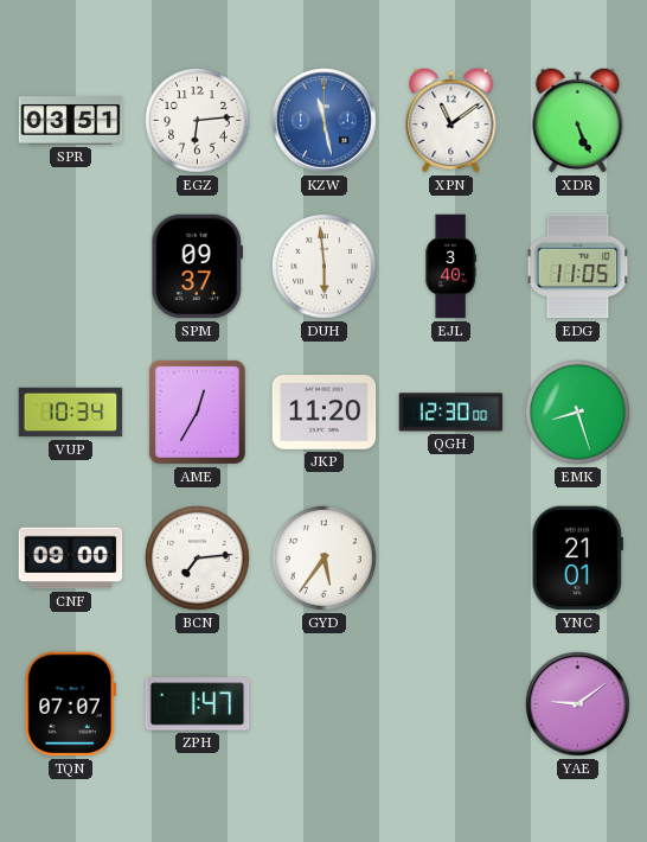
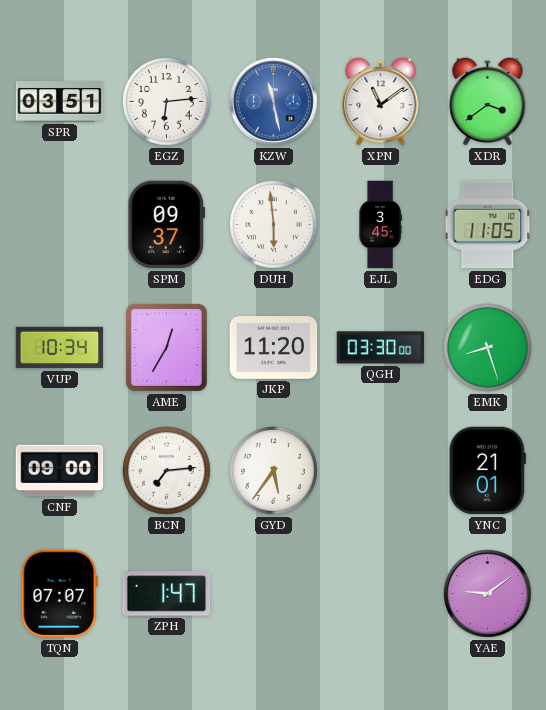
XDR: 5:26 -> 3:39 (488, 101)
EJL: 3:40 -> 3:45 (380, 225)
QGH: 12:30 -> 03:30 (381, 348)
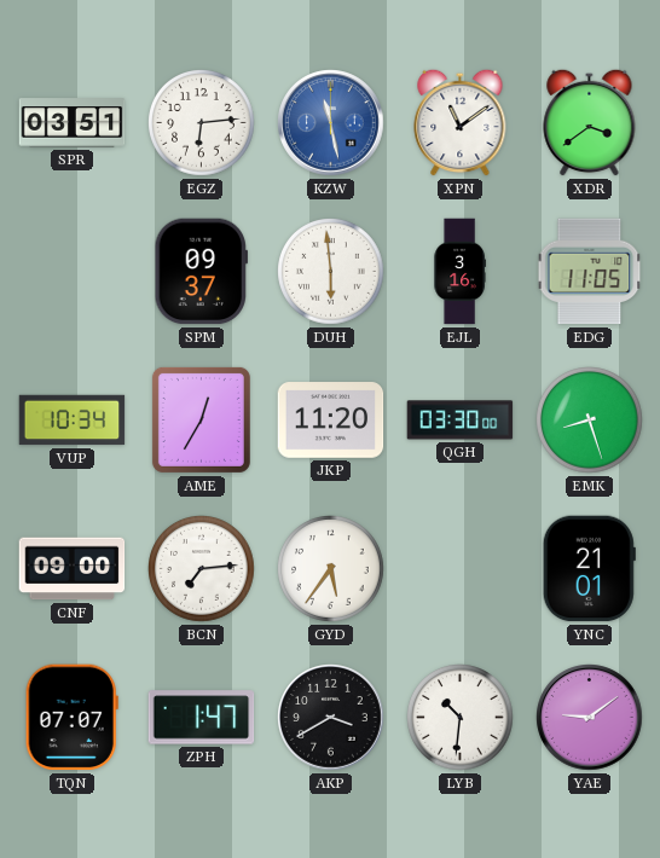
EJL: 3:45 -> 3:16 (459, 272)
AKP: none -> 3:40 (331, 718)
LYB: none -> 10:31 (461, 718)
